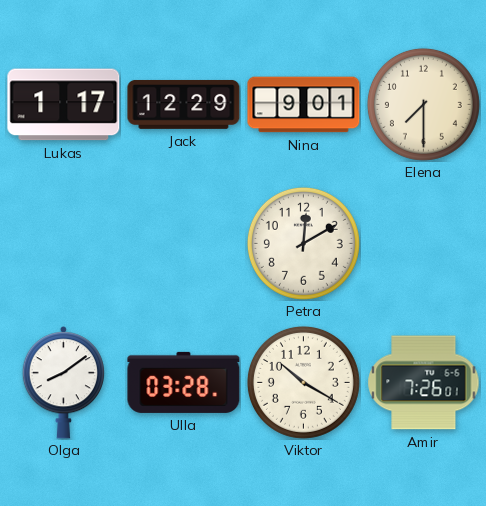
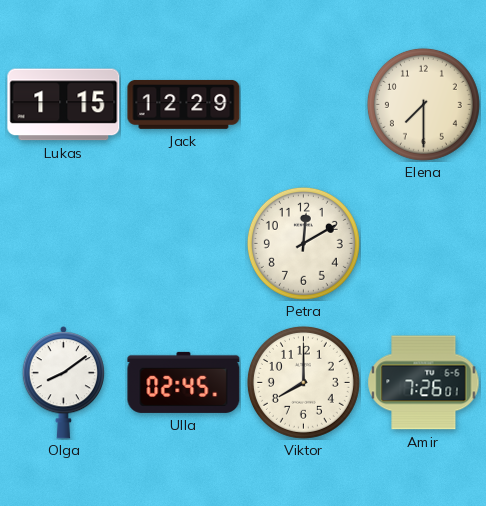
Lukas: 1:17 -> 1:15 (64, 105)
Nina: 9:01 -> none (304, 105)
Ulla: 03:28 -> 02:45 (184, 382)
Viktor: 10:20 -> 8:00 (303, 382)
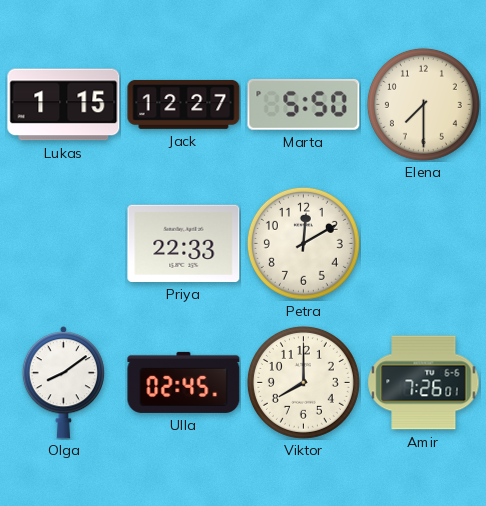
Jack: 12:29 -> 12:27 (184, 104)
Marta: none -> 5:50 (304, 105)
Priya: none -> 22:33 (184, 243)
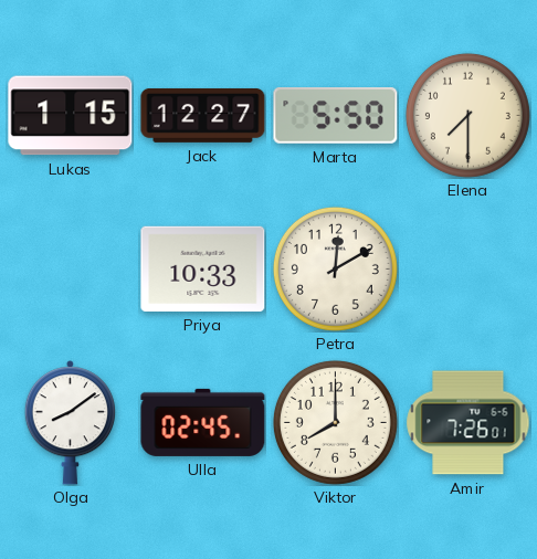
Priya: 22:33 -> 10:33 (203, 268)
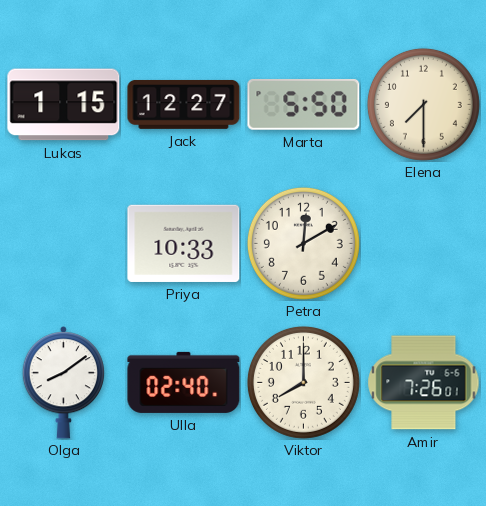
Ulla: 02:45 -> 02:40 (184, 382)
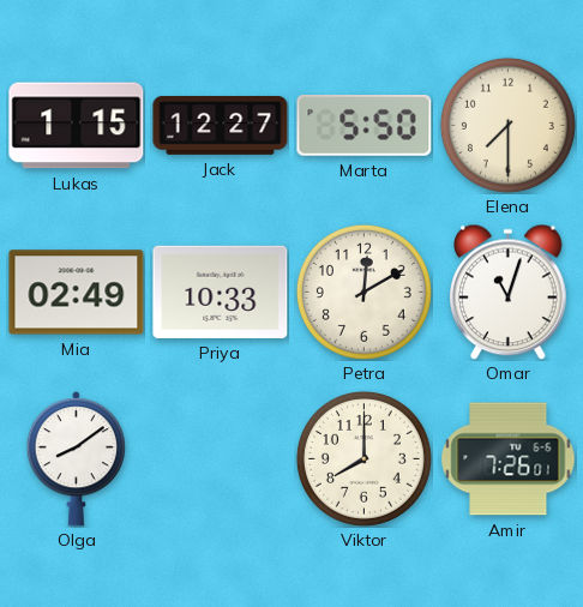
Mia: none -> 02:49 (77, 293)
Omar: none -> 11:03 (509, 292)
Ulla: 02:40 -> none (184, 382)
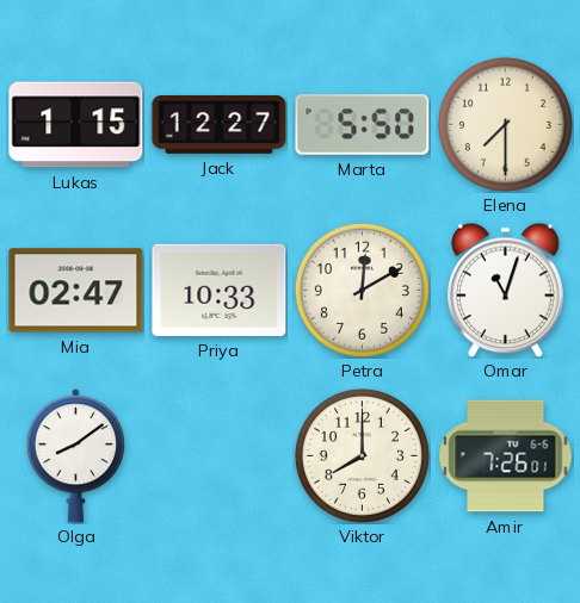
Mia: 02:49 -> 02:47 (76, 291)
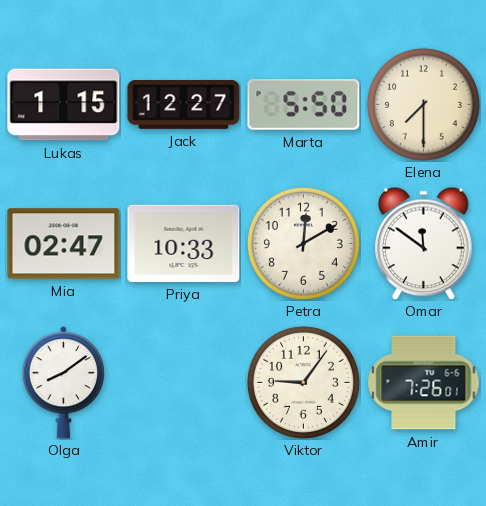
Omar: 11:03 -> 11:51 (424, 243)
Viktor: 8:00 -> 9:06 (303, 382)
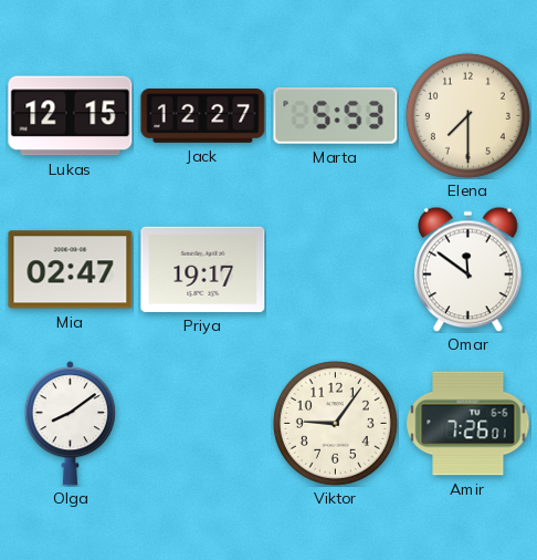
Lukas: 1:15 -> 12:15 (71, 116)
Marta: 5:50 -> 5:53 (336, 116)
Priya: 10:33 -> 19:17 (203, 269)
Petra: 12:10 -> none (303, 243)
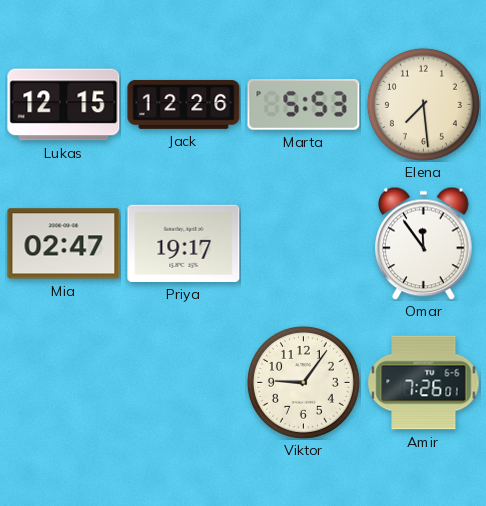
Jack: 12:27 -> 12:26 (184, 104)
Elena: 7:30 -> 7:29 (423, 104)
Omar: 11:51 -> 11:54 (424, 243)
Olga: 8:09 -> none (70, 424)
